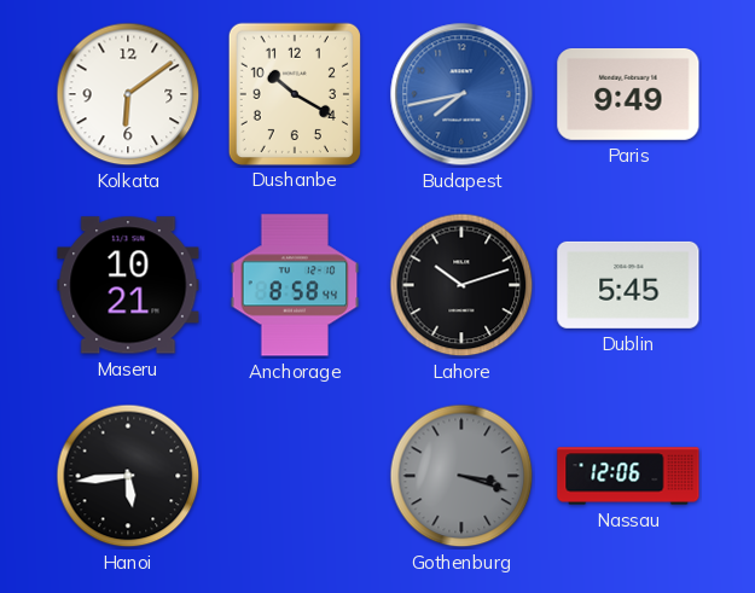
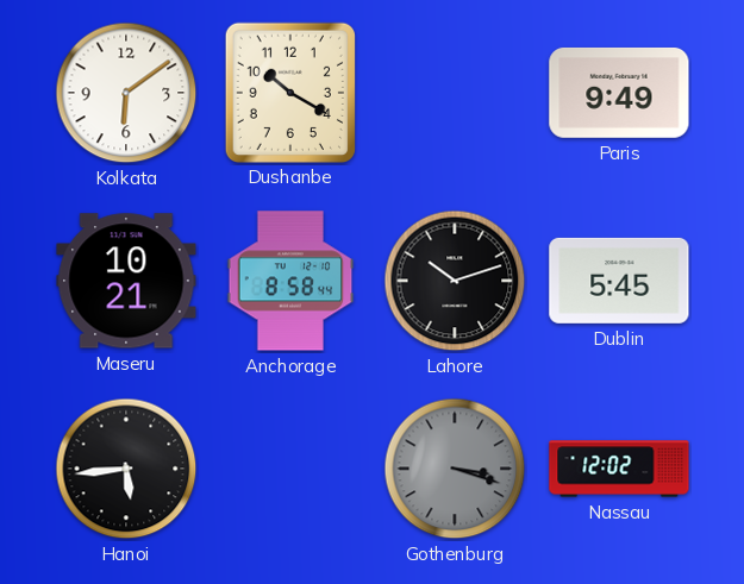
Budapest: 7:43 -> none (461, 94)
Nassau: 12:06 -> 12:02 (619, 469)
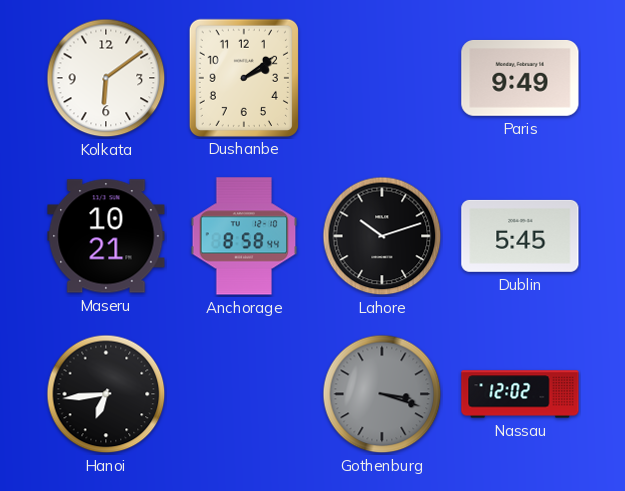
Dushanbe: 10:20 -> 2:09 (244, 77)
Hanoi: 5:44 -> 6:44 (106, 394)
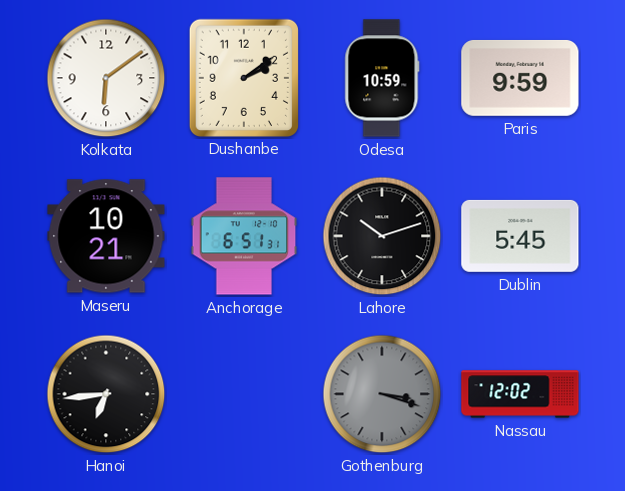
Odesa: none -> 10:59 (382, 78)
Paris: 9:49 -> 9:59 (520, 78)
Anchorage: 8:58 -> 6:51 (244, 236)
